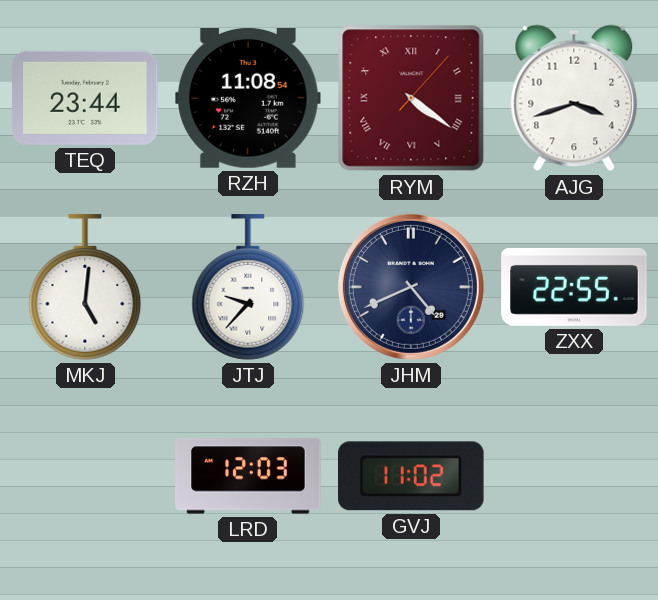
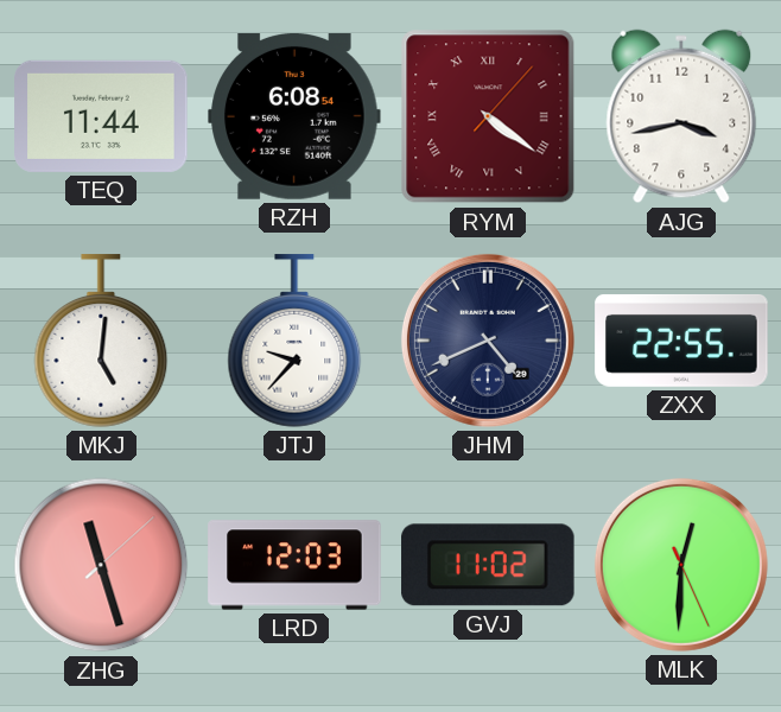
TEQ: 23:44 -> 11:44 (101, 116)
RZH: 11:08 -> 6:08 (294, 116)
AJG: 3:42 -> 3:43 (681, 116)
ZHG: none -> 11:27 (101, 565)
MLK: none -> 12:30 (681, 565)
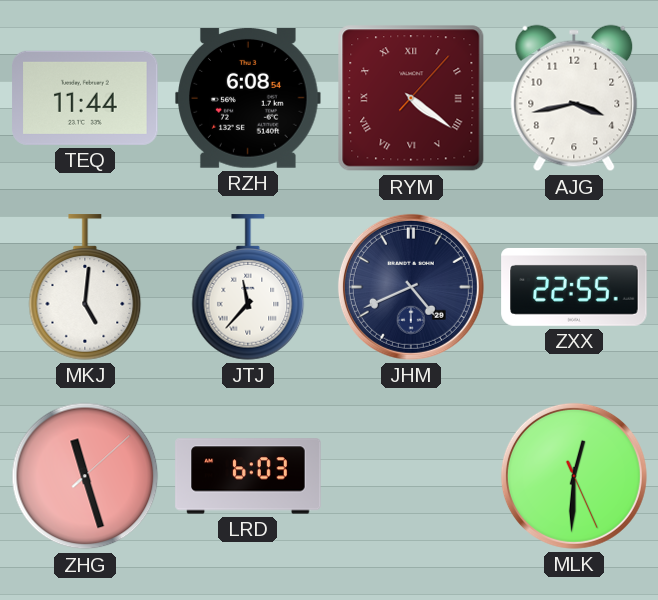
JTJ: 9:37 -> 11:37 (248, 287)
LRD: 12:03 -> 6:03 (248, 476)
GVJ: 11:02 -> none (488, 565)
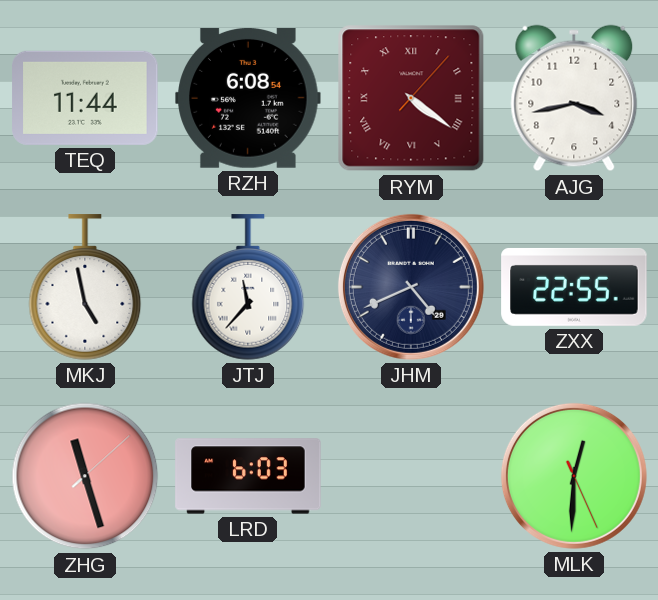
MKJ: 5:01 -> 4:58 (85, 287)
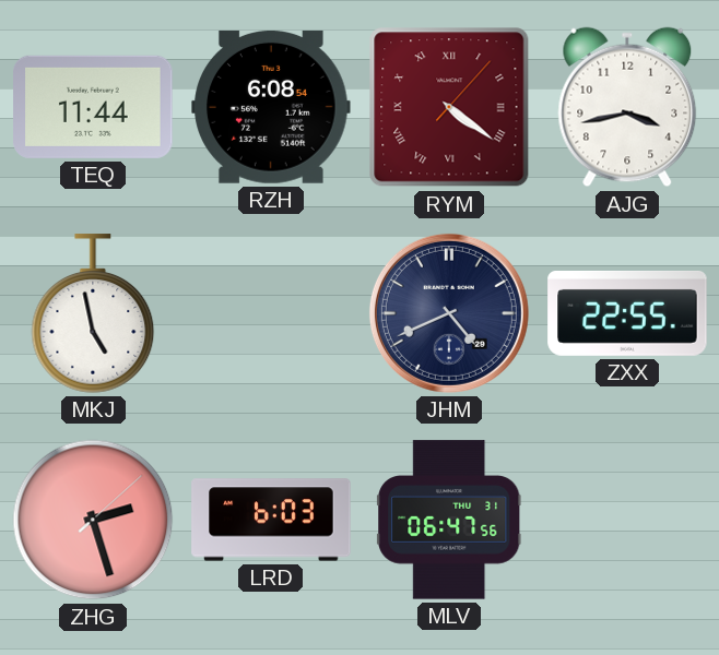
JTJ: 11:37 -> none (248, 287)
ZHG: 11:27 -> 2:27 (93, 520)
MLV: none -> 06:47 (449, 520)
MLK: 12:30 -> none (574, 476)
